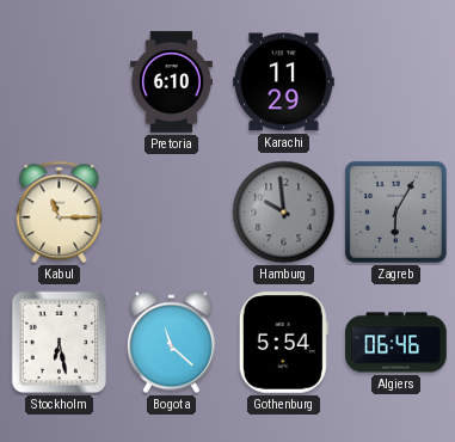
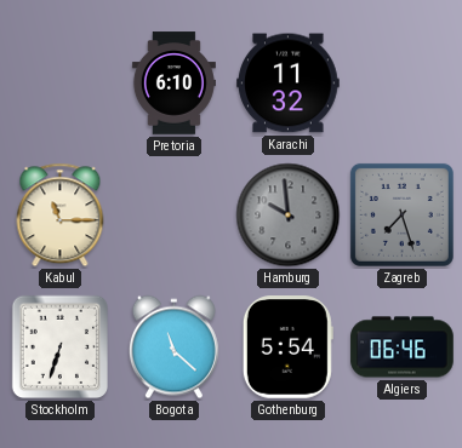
Karachi: 11:29 -> 11:32 (289, 84)
Zagreb: 6:05 -> 7:27 (401, 214)
Stockholm: 6:28 -> 6:33 (59, 348)
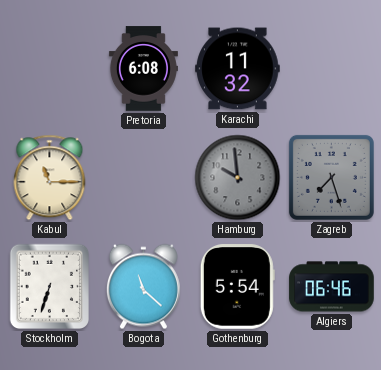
Pretoria: 6:10 -> 6:08 (143, 69)
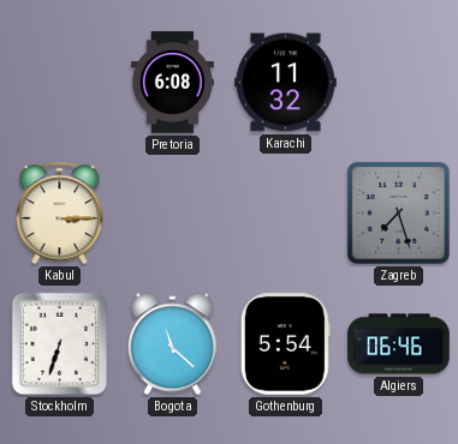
Kabul: 11:15 -> 3:15 (60, 214)
Hamburg: 9:59 -> none (238, 178)
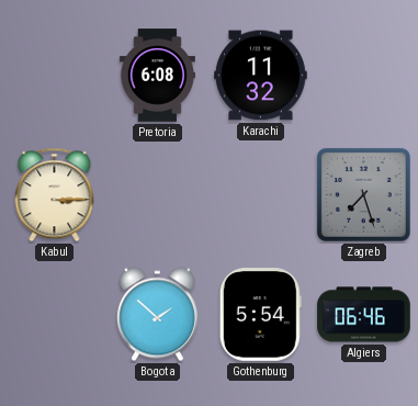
Stockholm: 6:33 -> none (59, 344)
Bogota: 11:22 -> 1:52 (157, 315)
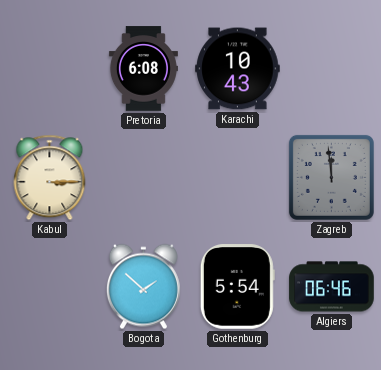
Karachi: 11:32 -> 10:43 (238, 69)
Zagreb: 7:27 -> 11:59 (331, 177)
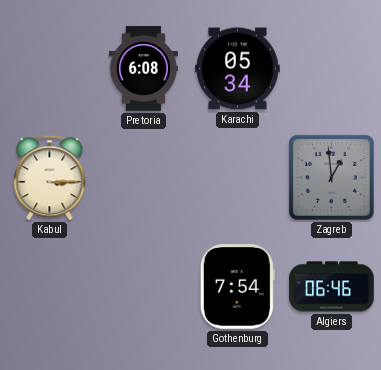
Karachi: 10:43 -> 05:34 (238, 69)
Zagreb: 11:59 -> 12:59 (331, 177)
Bogota: 1:52 -> none (143, 287)
Gothenburg: 5:54 -> 7:54 (237, 287)
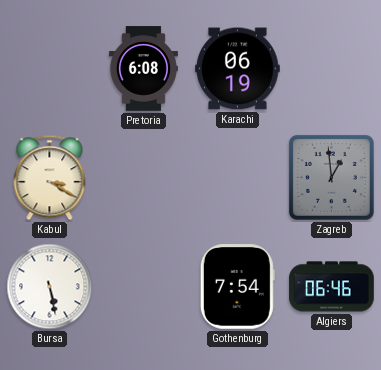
Karachi: 05:34 -> 06:19 (238, 69)
Kabul: 3:15 -> 3:20 (50, 178)
Bursa: none -> 5:28 (50, 287)
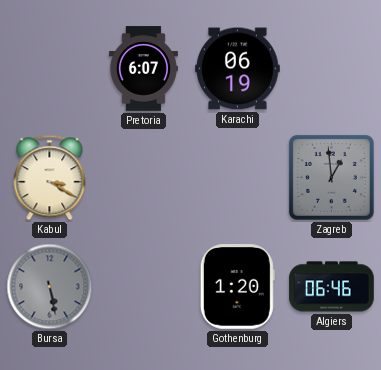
Pretoria: 6:08 -> 6:07 (143, 69)
Bursa dial: white -> grey (50, 287)
Gothenburg: 7:54 -> 1:20 (237, 287)
